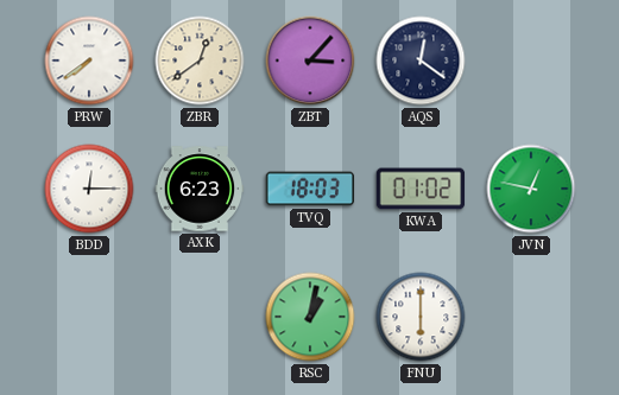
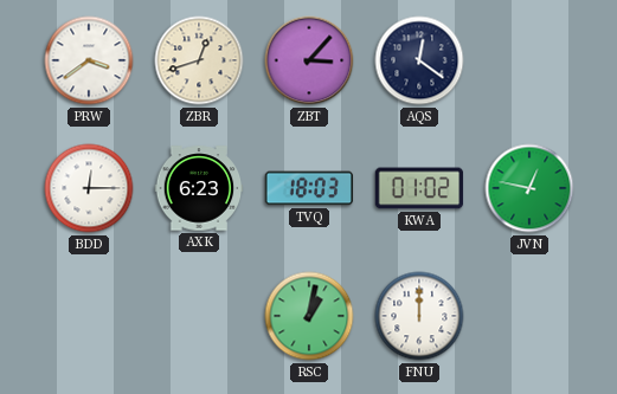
PRW: 7:39 -> 3:39 (89, 60)
ZBR: 12:39 -> 12:42 (199, 60)
FNU: 6:00 -> 12:00 (419, 316)
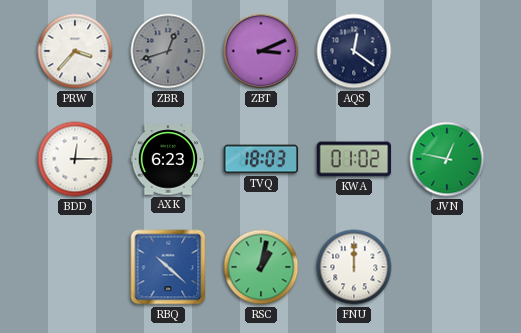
PRW: 3:39 -> 3:37 (75, 51)
ZBR dial: cream -> grey (168, 51)
ZBT: 3:07 -> 3:11 (261, 51)
RBQ: none -> 10:22 (168, 267)
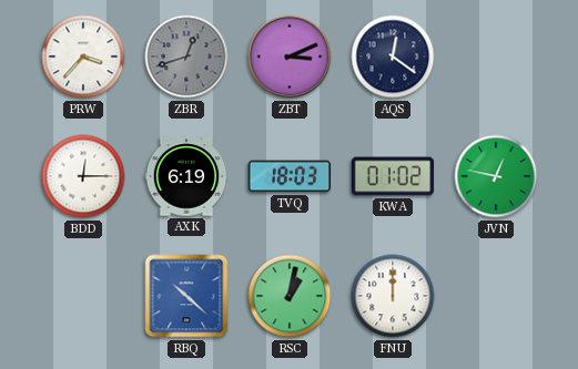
AXK: 6:23 -> 6:19 (186, 176)
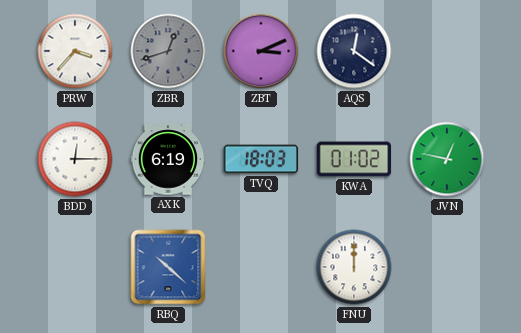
RSC: 1:02 -> none (290, 296)
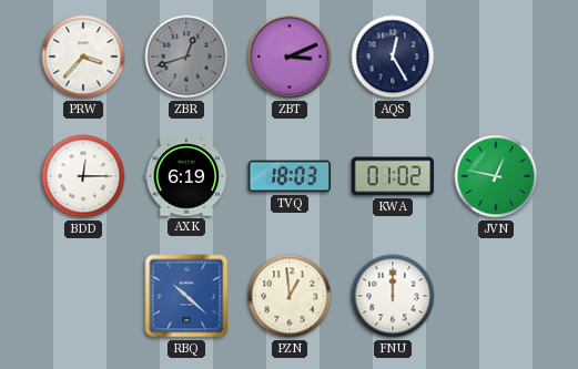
AQS: 12:21 -> 12:25 (393, 57)
PZN: none -> 12:59 (290, 296)
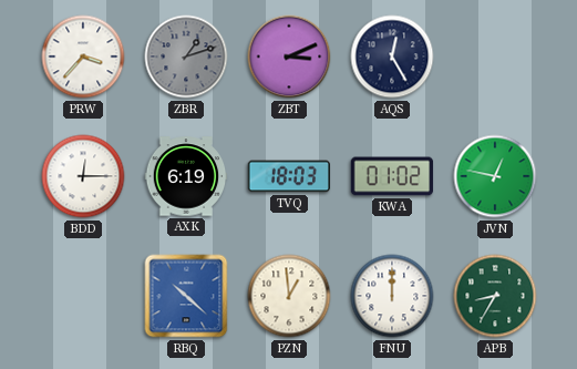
ZBR: 12:42 -> 1:12 (186, 57)
APB: none -> 8:35 (495, 296)
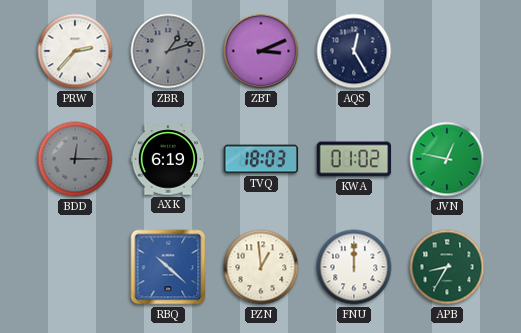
PRW: 3:37 -> 2:37 (75, 51)
BDD dial: white -> grey (75, 159)
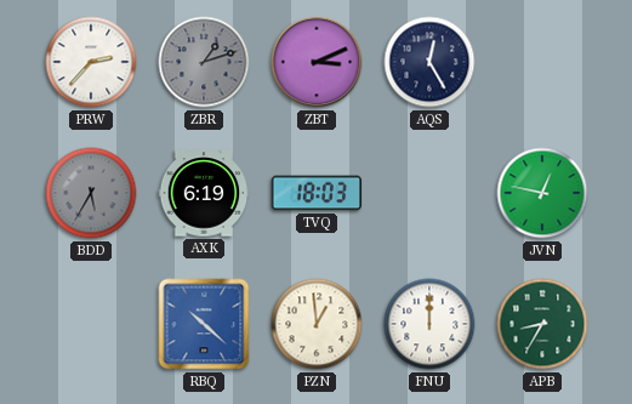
BDD: 12:15 -> 5:35 (91, 193)
KWA: 01:02 -> none (354, 159)
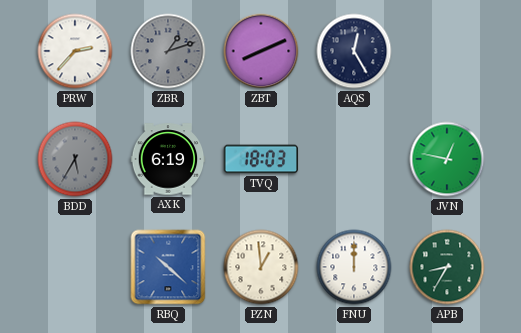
ZBT: 3:11 -> 8:11 (261, 51)
